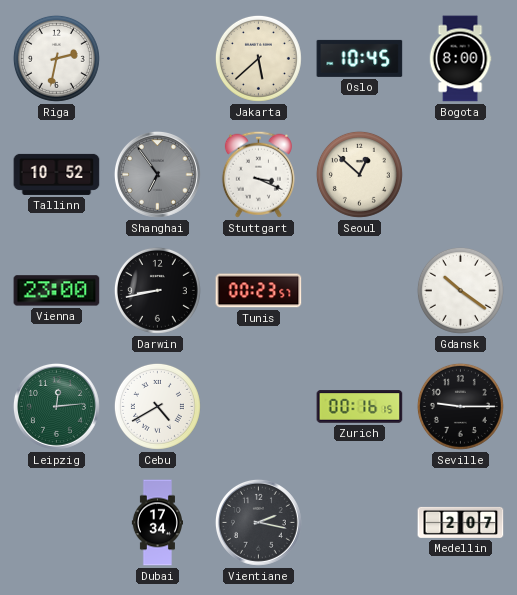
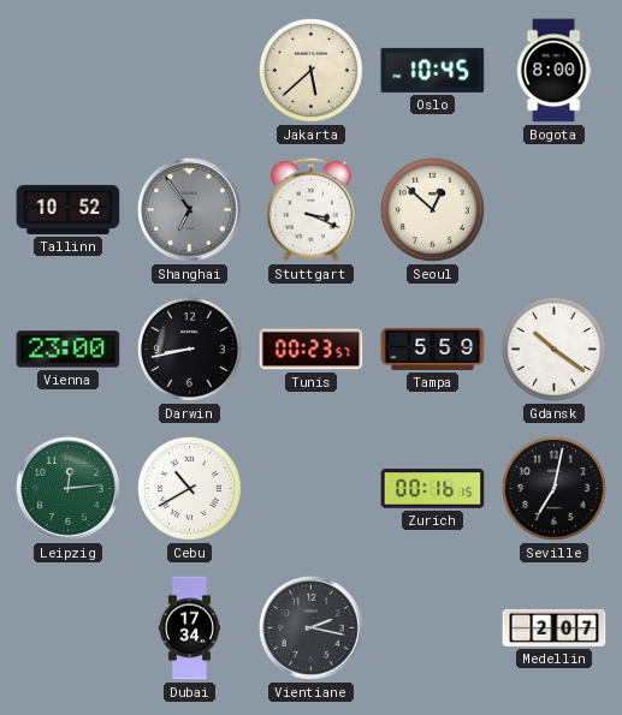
Riga: 2:32 -> none (56, 58)
Tampa: none -> 5:59 (433, 348)
Cebu: 4:40 -> 10:40 (189, 488)
Seville: 9:15 -> 7:02 (553, 488)
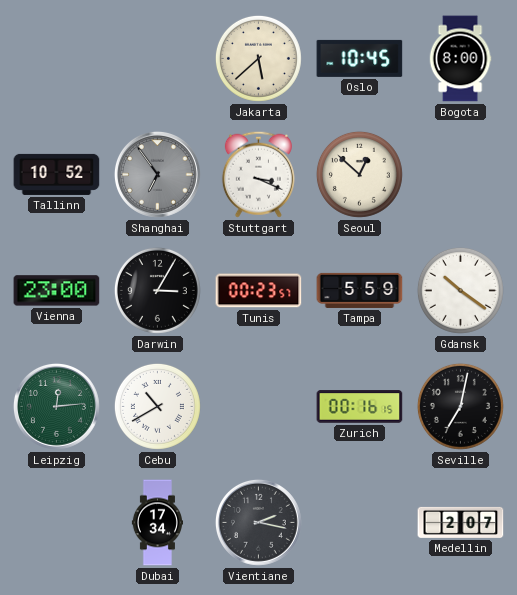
Darwin: 8:43 -> 3:05 (157, 290)
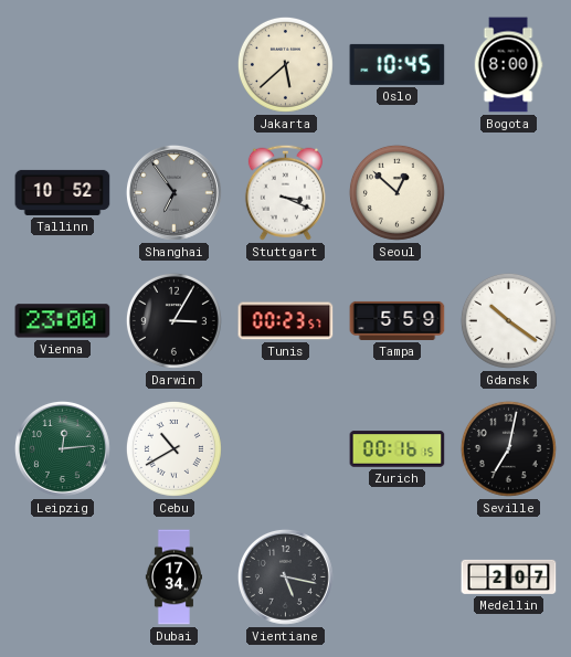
Vientiane: 2:17 -> 5:17 (285, 576)
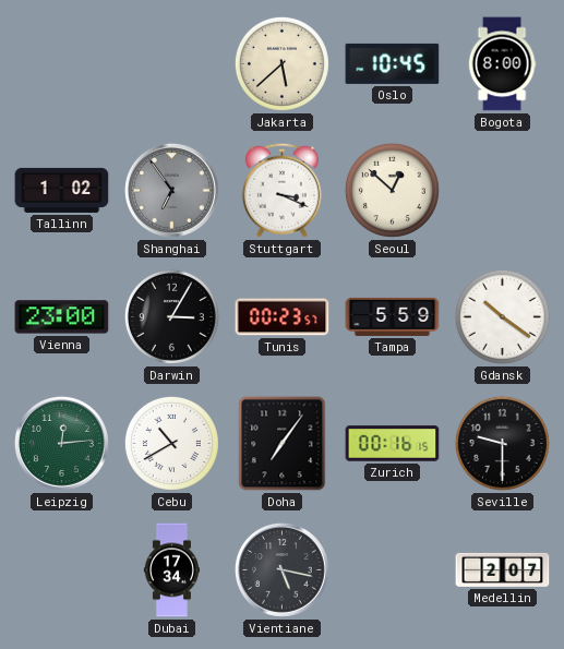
Tallinn: 10:52 -> 1:02 (62, 190)
Doha: none -> 7:06 (283, 444)
Seville: 7:02 -> 9:30 (502, 443)
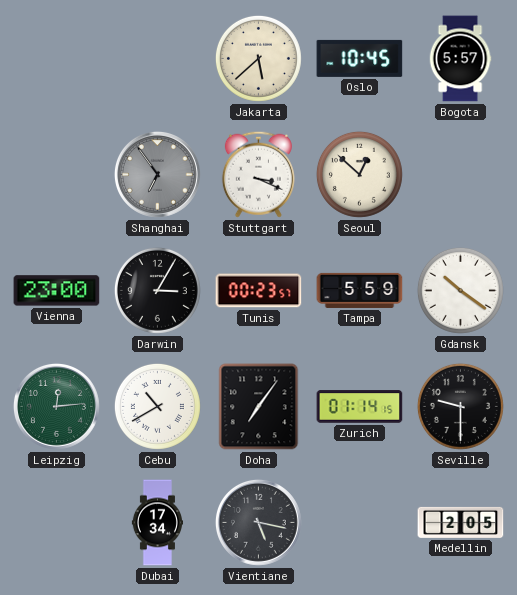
Bogota: 8:00 -> 5:57 (460, 59)
Tallinn: 1:02 -> none (62, 190)
Zurich: 00:16 -> 01:14 (360, 407)
Medellin: 2:07 -> 2:05 (461, 522)
